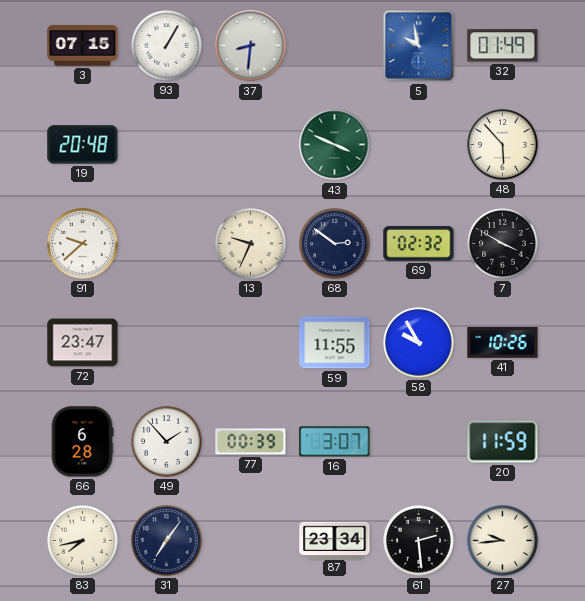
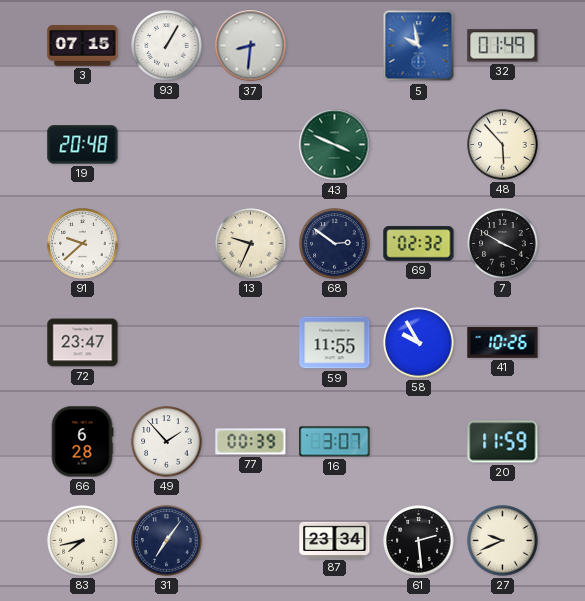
27: 9:44 -> 9:41 (503, 541)
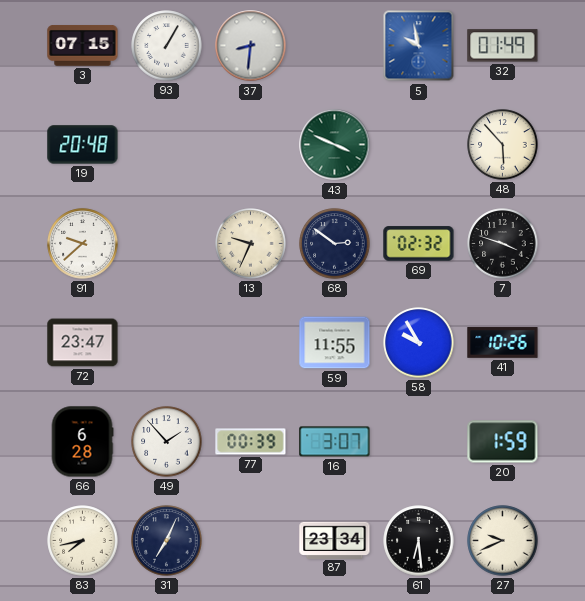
7: 3:50 -> 3:48 (503, 244)
20: 11:59 -> 1:59 (503, 442)
31: 7:06 -> 7:04 (167, 541)
61: 2:29 -> 6:29 (419, 541)
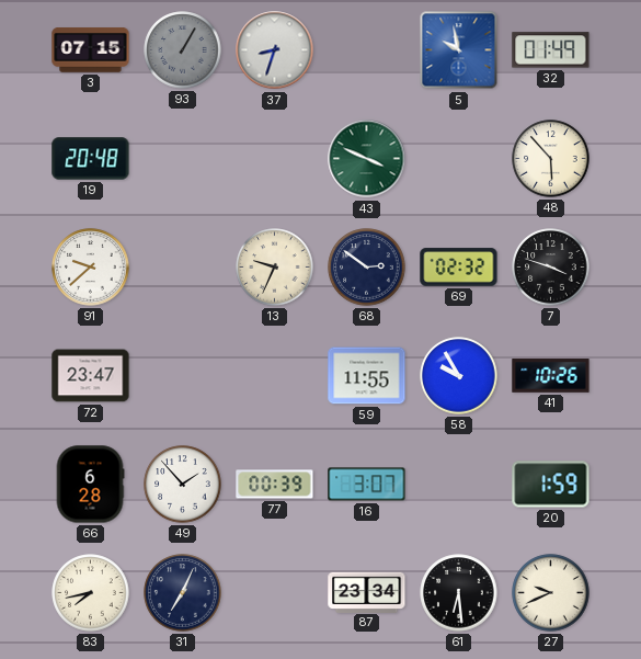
93 dial: white -> grey (183, 50)
37: 8:31 -> 8:33 (275, 50)
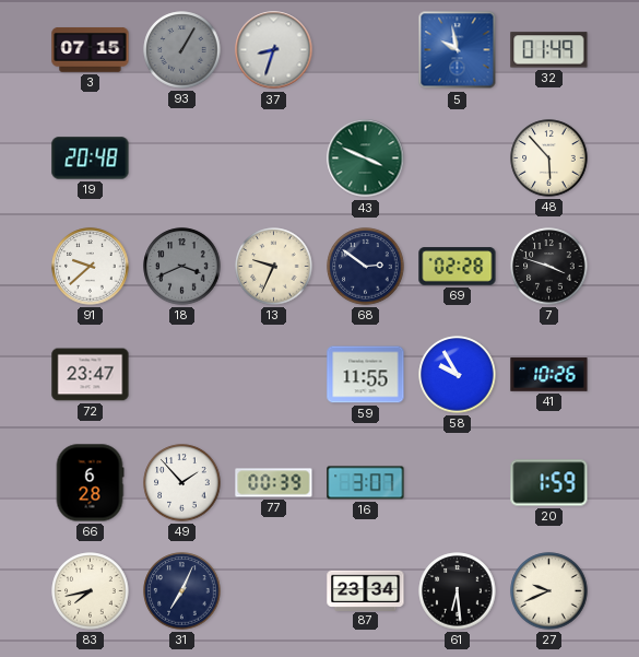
18: none -> 3:41 (182, 267)
69: 02:32 -> 02:28 (458, 267)
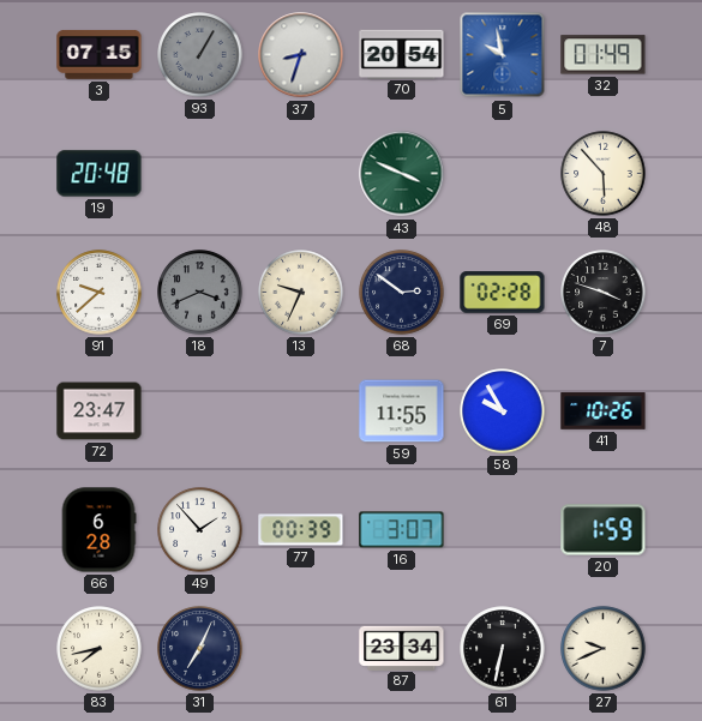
70: none -> 20:54 (402, 54)
61: 6:29 -> 6:32 (503, 649)
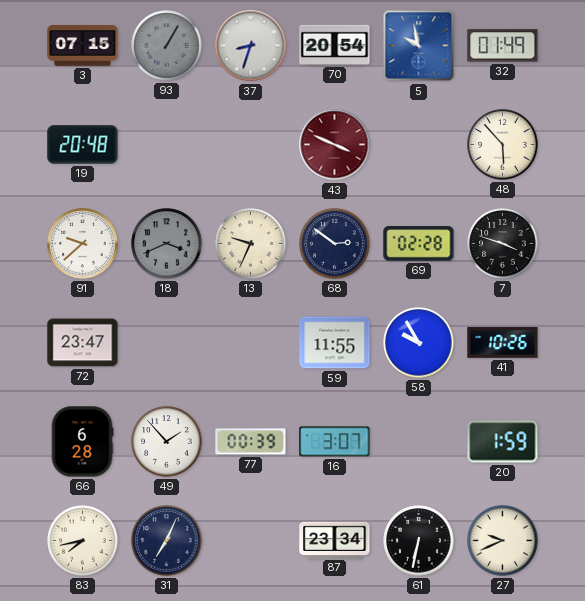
43 dial: green -> burgundy (335, 145)
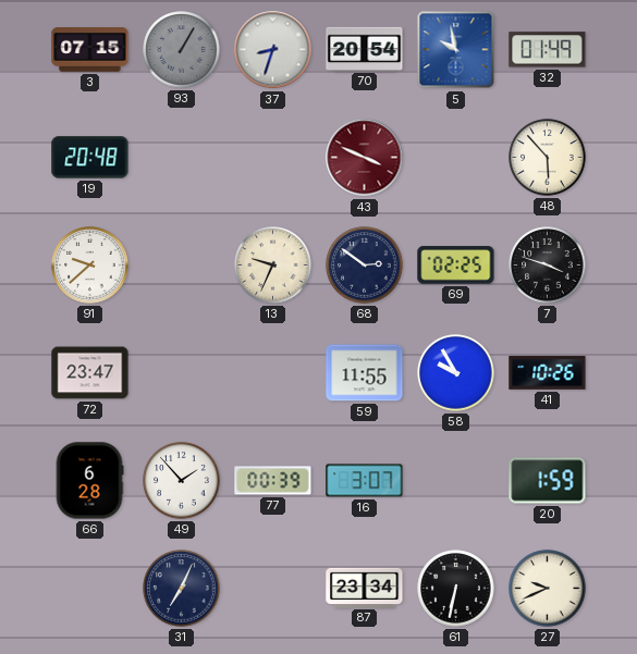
18: 3:41 -> none (167, 244)
69: 02:28 -> 02:25 (456, 266)
83: 7:43 -> none (83, 541)
